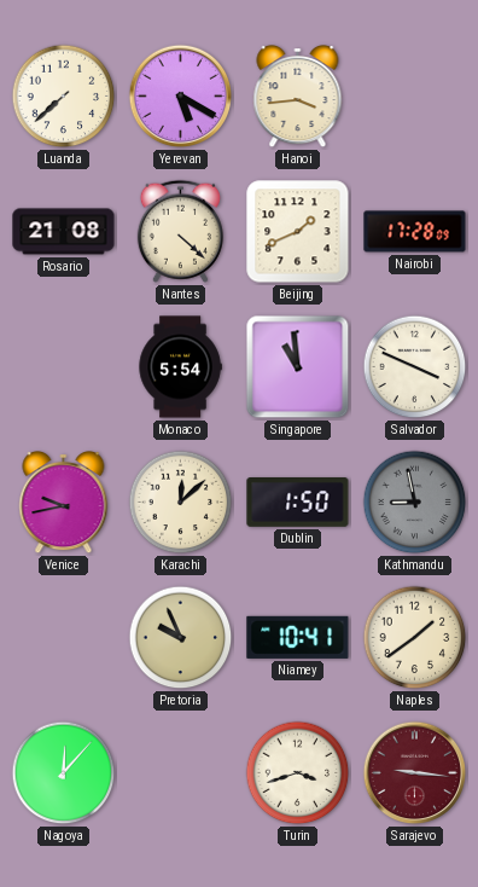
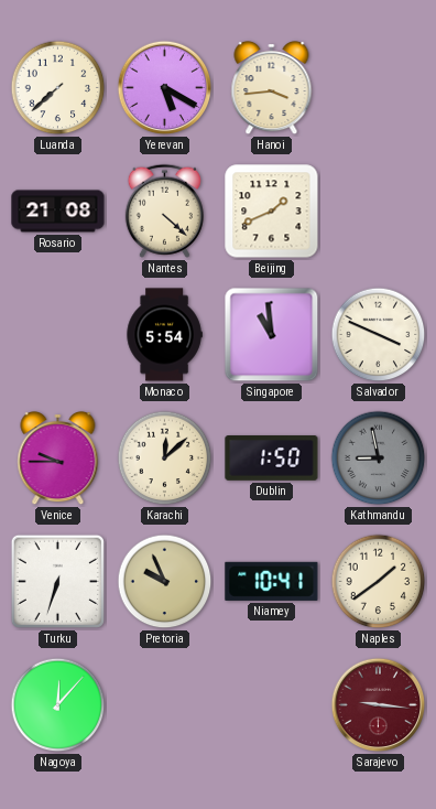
Nairobi: 17:28 -> none (415, 232)
Venice: 9:43 -> 9:45 (58, 460)
Turku: none -> 6:33 (57, 581)
Turin: 3:42 -> none (298, 773)
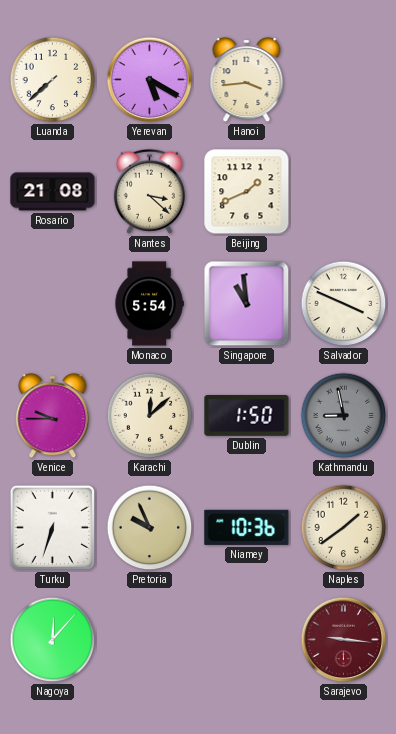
Nantes: 4:22 -> 3:22 (149, 191)
Niamey: 10:41 -> 10:36 (247, 527)
